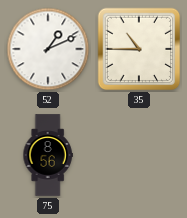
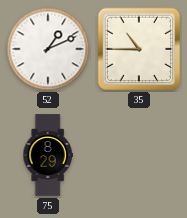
75: 8:56 -> 8:29 (48, 155)
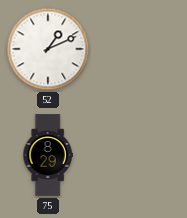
35: 10:45 -> none (139, 49)
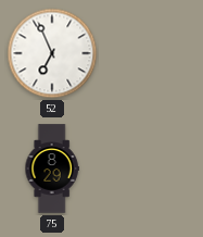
52: 1:11 -> 6:56 (52, 53)
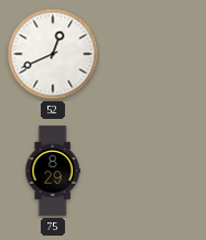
52: 6:56 -> 12:41 (53, 54)
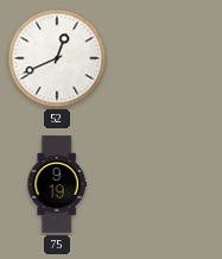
75: 8:29 -> 9:19 (57, 184)
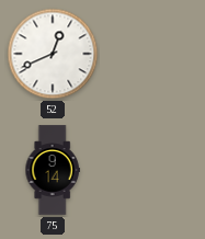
75: 9:19 -> 9:14 (53, 170)
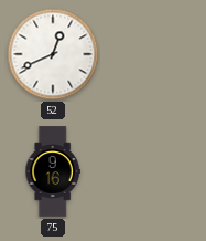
75: 9:14 -> 9:16 (53, 171)
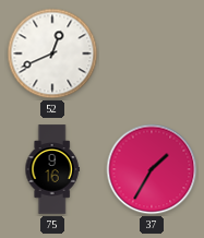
37: none -> 1:35 (152, 169)
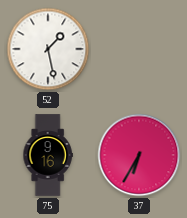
52: 12:41 -> 1:28 (48, 49)
37: 1:35 -> 6:35 (139, 155)
